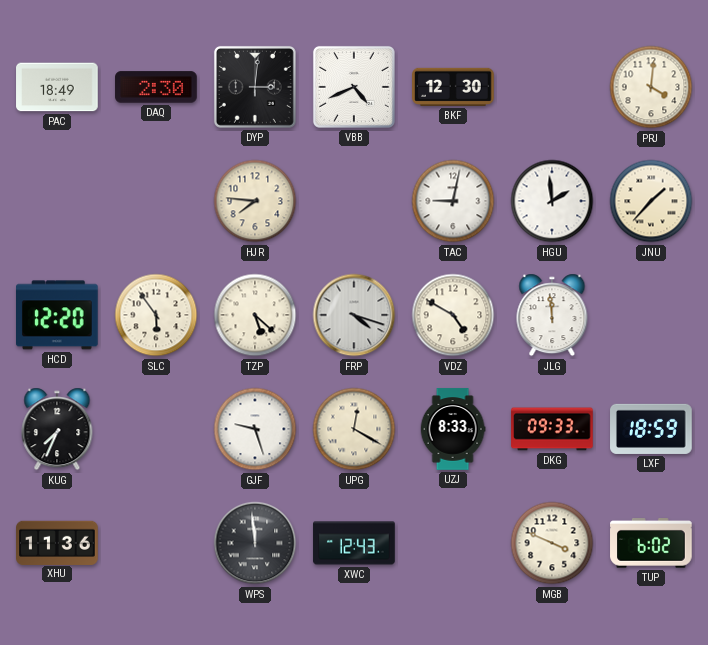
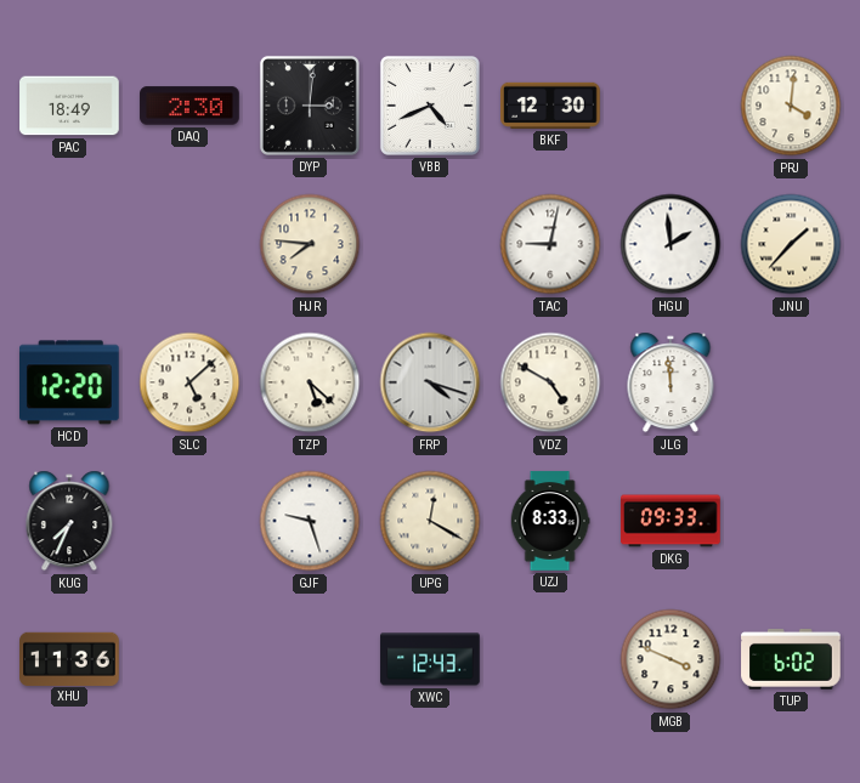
SLC: 5:54 -> 5:08 (189, 382)
LXF: 18:59 -> none (651, 429)
WPS: 11:59 -> none (255, 543)
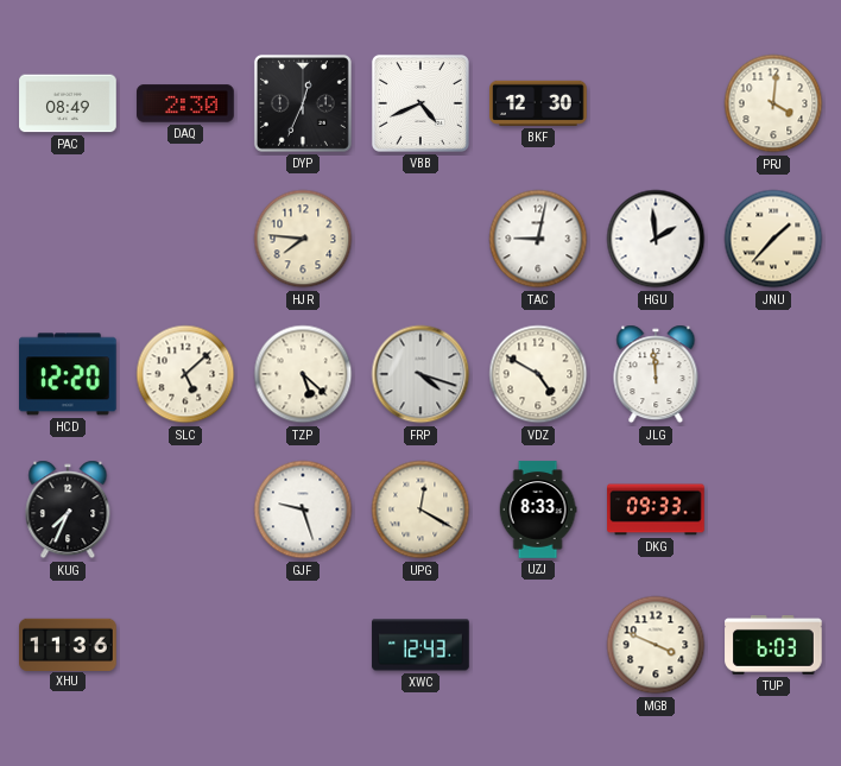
PAC: 18:49 -> 08:49 (68, 103)
DYP: 3:01 -> 12:34 (303, 103)
TUP: 6:02 -> 6:03 (773, 646)
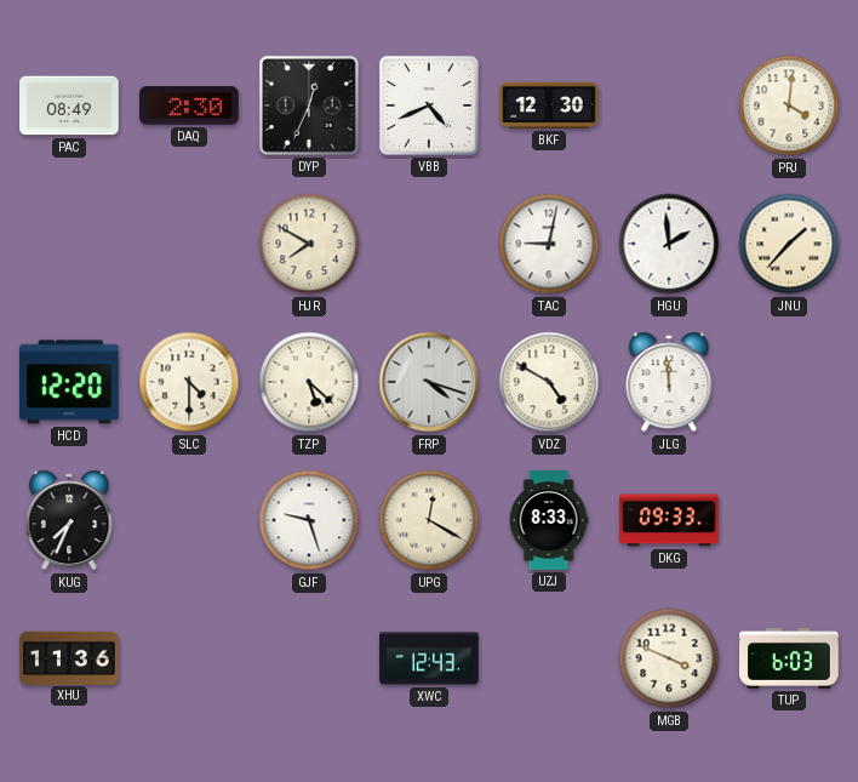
HJR: 7:46 -> 7:50 (309, 244)
SLC: 5:08 -> 4:30 (189, 382)
